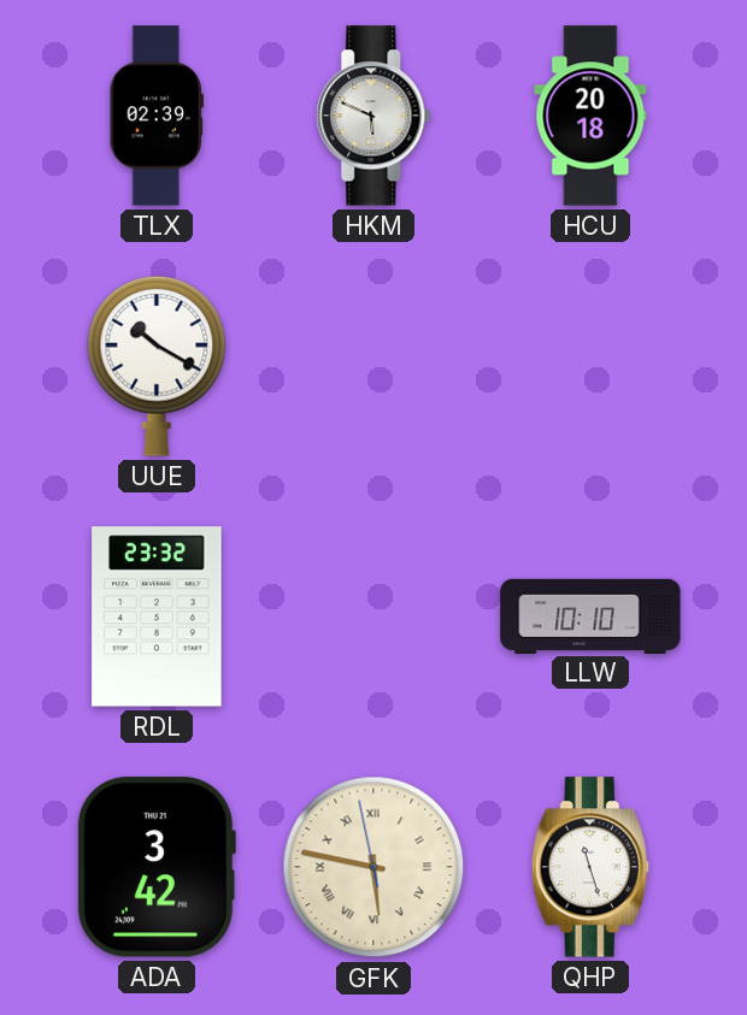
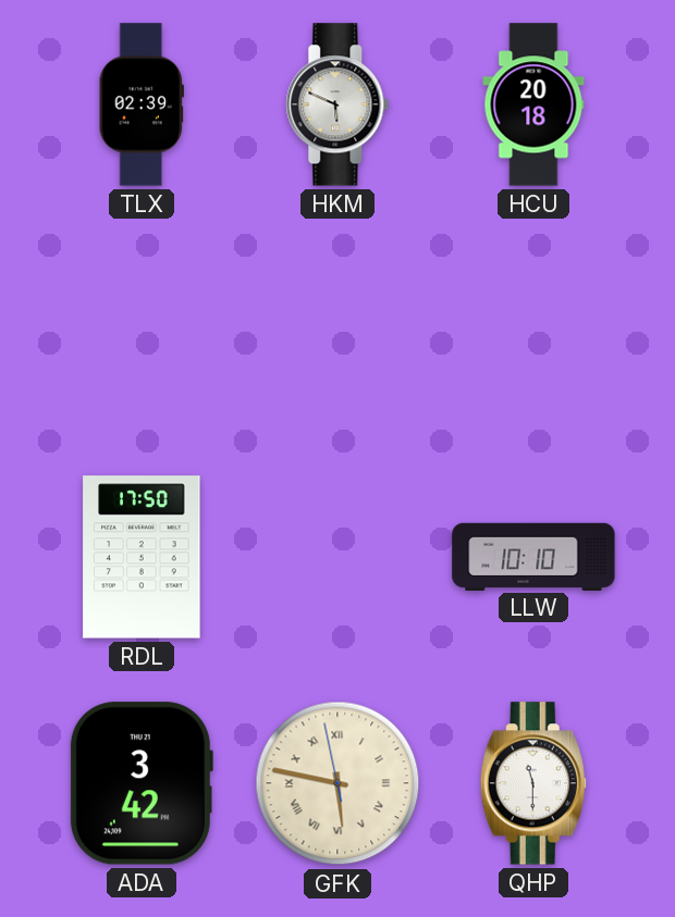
UUE: 10:20 -> none (157, 366)
RDL: 23:32 -> 17:50 (142, 557)
QHP: 11:27 -> 11:30 (533, 783)
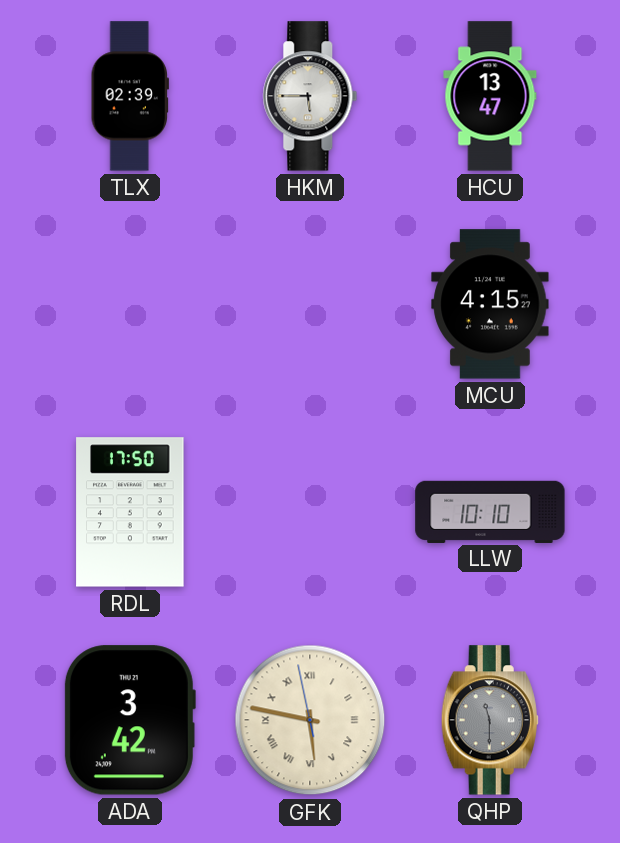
HKM: 5:49 -> 5:45 (310, 96)
HCU: 20:18 -> 13:47 (490, 96)
MCU: none -> 4:15 (490, 304)
QHP dial: white -> grey (490, 720)
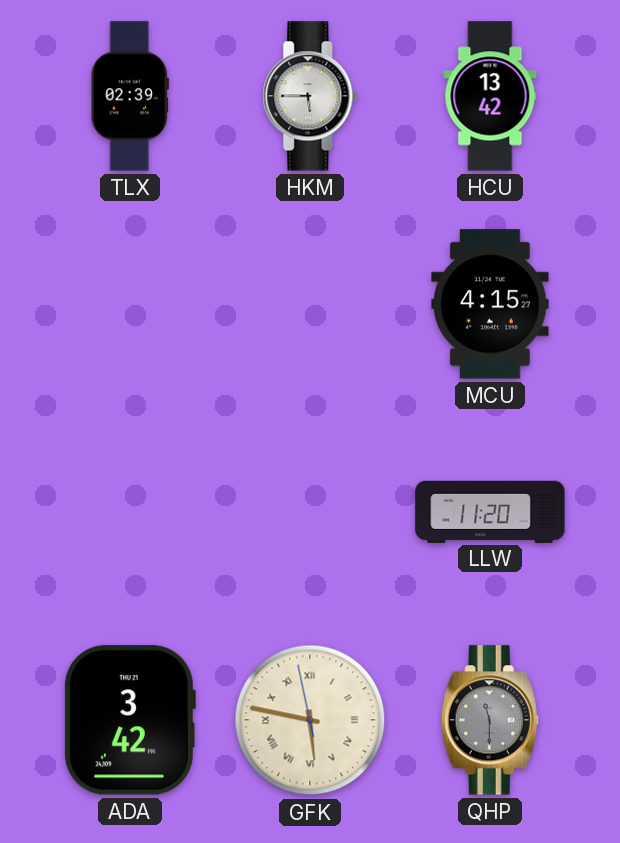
HCU: 13:47 -> 13:42 (490, 96)
RDL: 17:50 -> none (130, 512)
LLW: 10:10 -> 11:20 (490, 511)
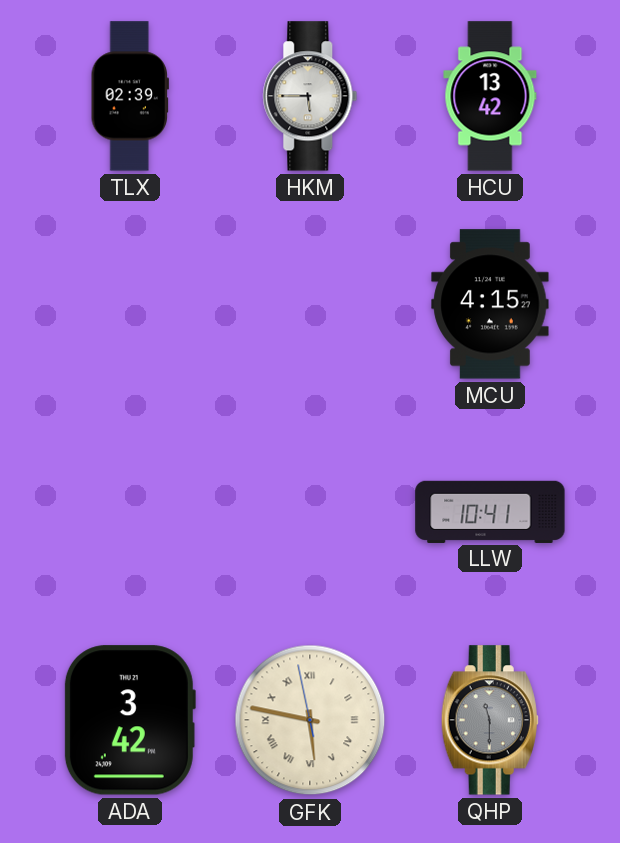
LLW: 11:20 -> 10:41 (490, 511)
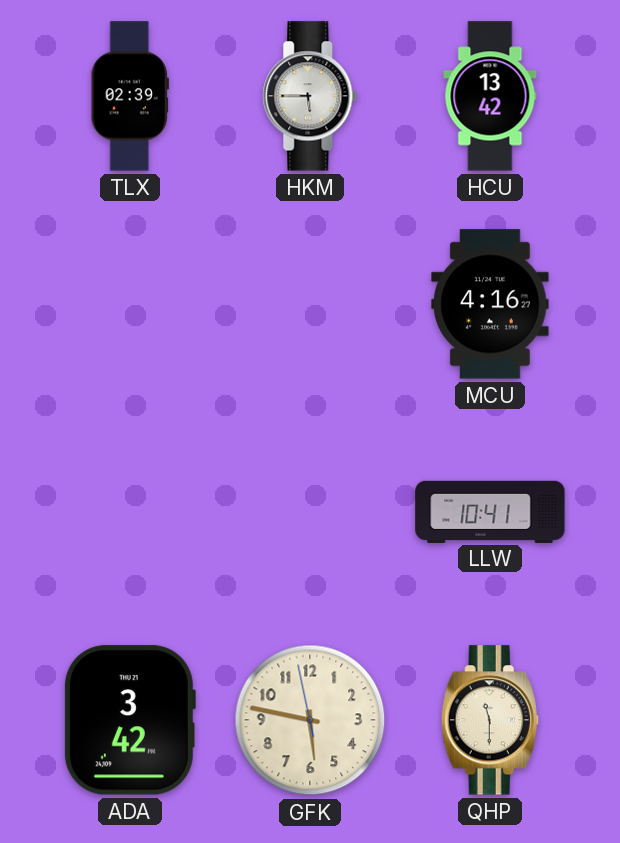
MCU: 4:15 -> 4:16 (490, 304)
GFK numerals: Roman -> Arabic (310, 720)
QHP dial: grey -> cream (490, 720)
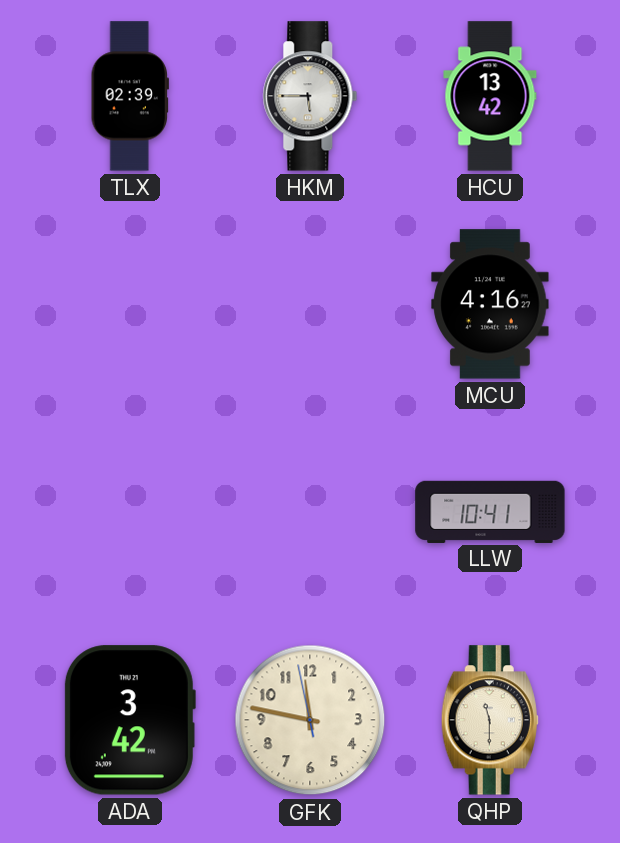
GFK: 5:46 -> 11:46 (310, 720)
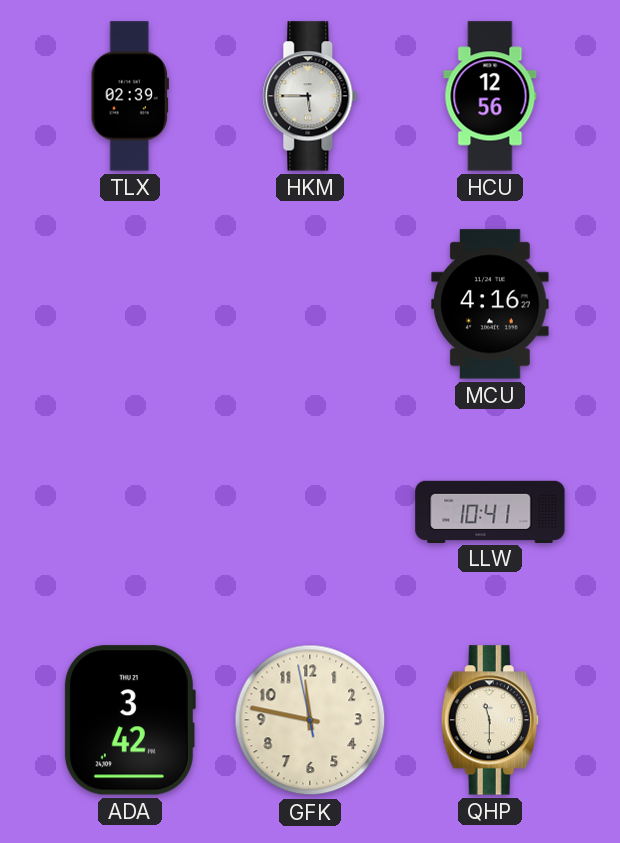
HCU: 13:42 -> 12:56 (490, 96)
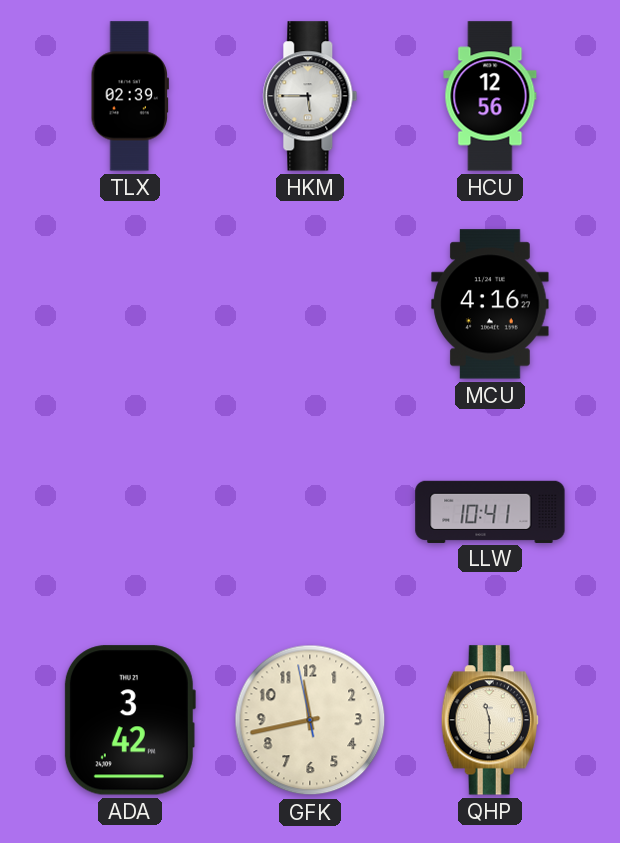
GFK: 11:46 -> 11:42 (310, 720)
